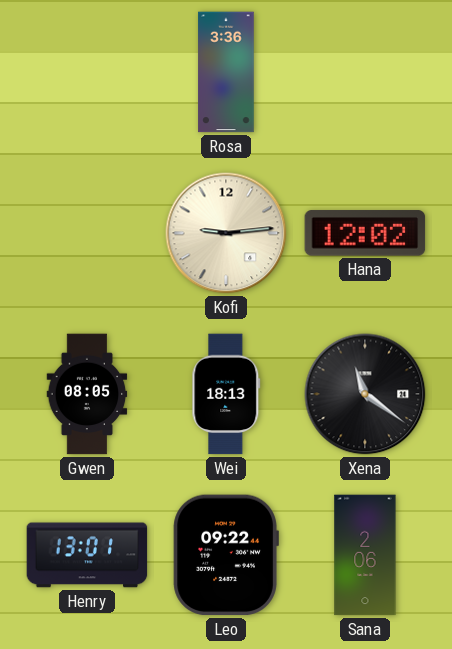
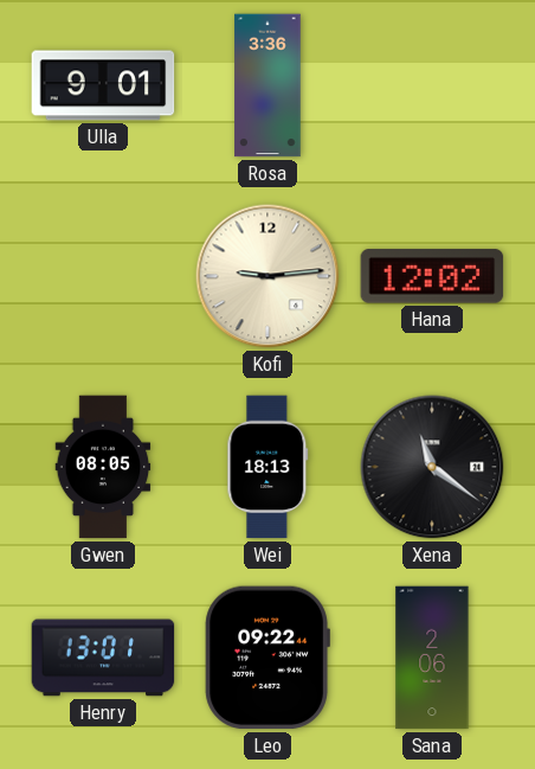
Ulla: none -> 9:01 (103, 85)
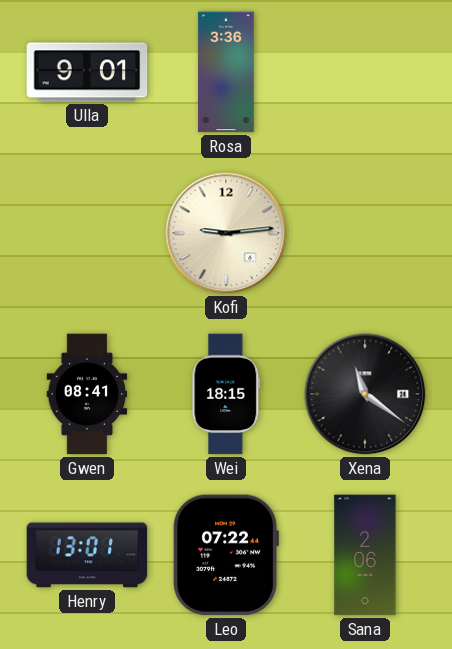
Hana: 12:02 -> none (432, 276)
Gwen: 08:05 -> 08:41 (87, 394)
Wei: 18:13 -> 18:15 (226, 394)
Leo: 09:22 -> 07:22 (226, 555)
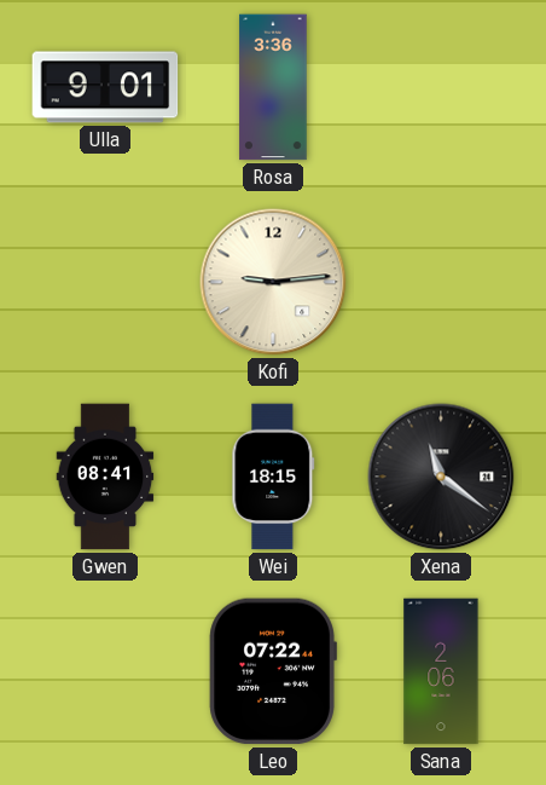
Henry: 13:01 -> none (87, 555)
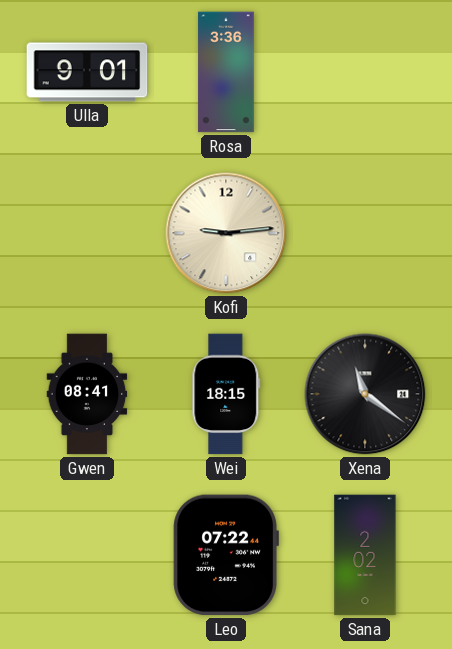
Sana: 2:06 -> 2:02 (365, 555)
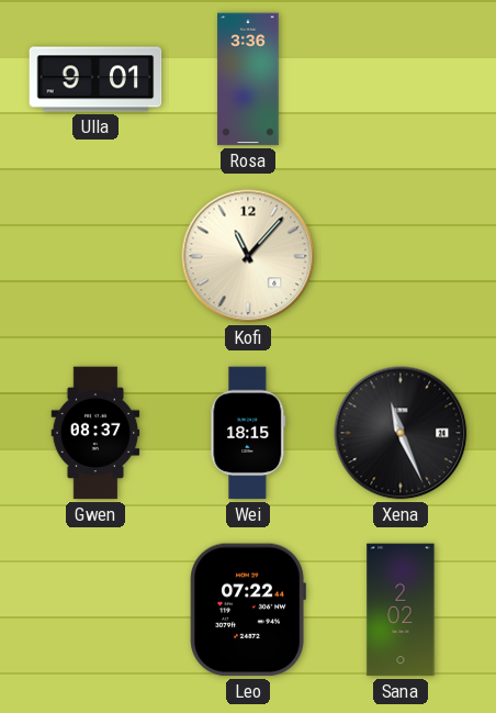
Kofi: 9:14 -> 11:07 (248, 256)
Gwen: 08:41 -> 08:37 (95, 433)
Xena: 11:21 -> 11:26 (401, 433)
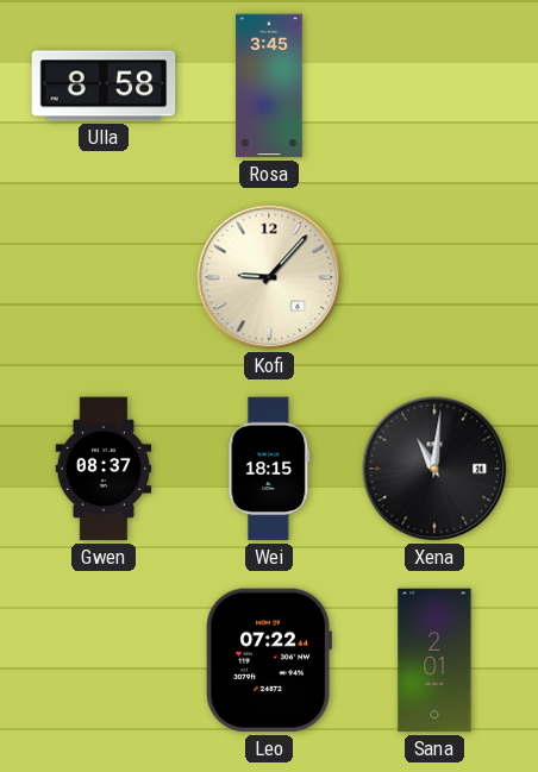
Ulla: 9:01 -> 8:58 (104, 86)
Rosa: 3:36 -> 3:45 (269, 86)
Kofi: 11:07 -> 9:07 (269, 277)
Xena: 11:26 -> 11:01 (434, 469)
Sana: 2:02 -> 2:01 (434, 660)
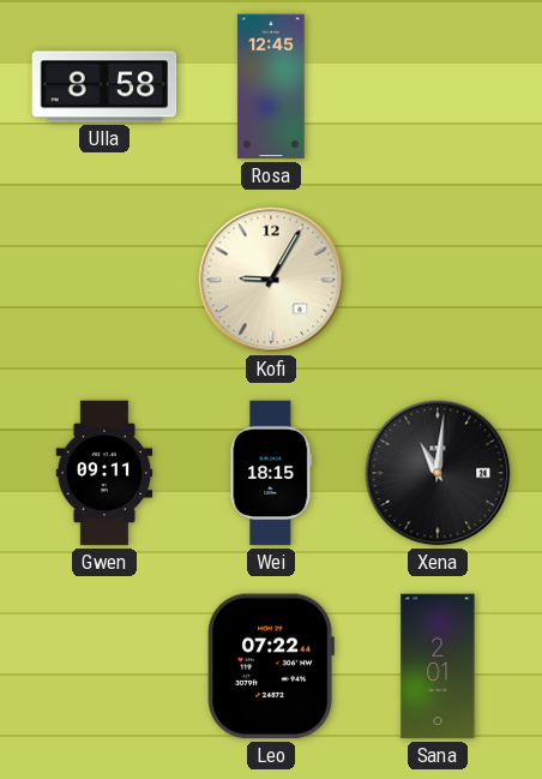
Rosa: 3:45 -> 12:45 (271, 86)
Kofi: 9:07 -> 9:05 (271, 280)
Gwen: 08:37 -> 09:11 (104, 473)
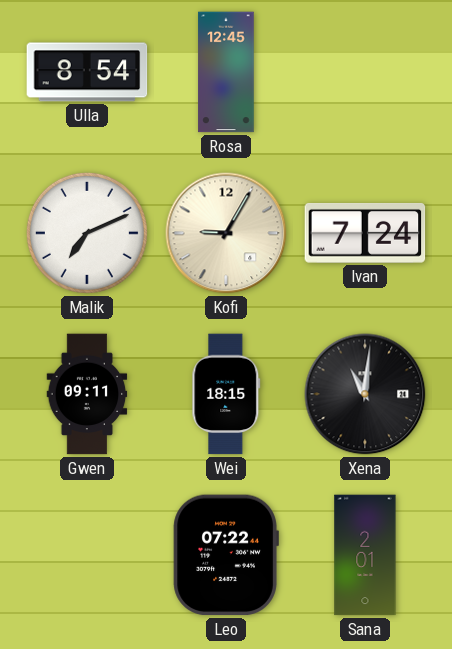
Ulla: 8:58 -> 8:54 (87, 72)
Malik: none -> 7:11 (87, 233)
Ivan: none -> 7:24 (365, 233)
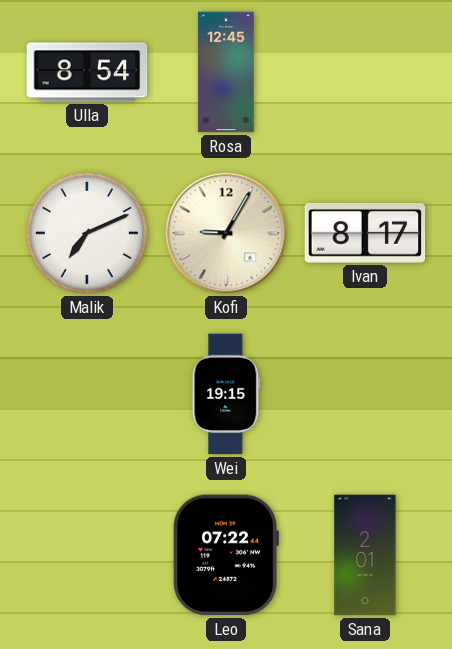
Ivan: 7:24 -> 8:17 (365, 233)
Gwen: 09:11 -> none (87, 394)
Wei: 18:15 -> 19:15 (226, 394)
Xena: 11:01 -> none (365, 394)
